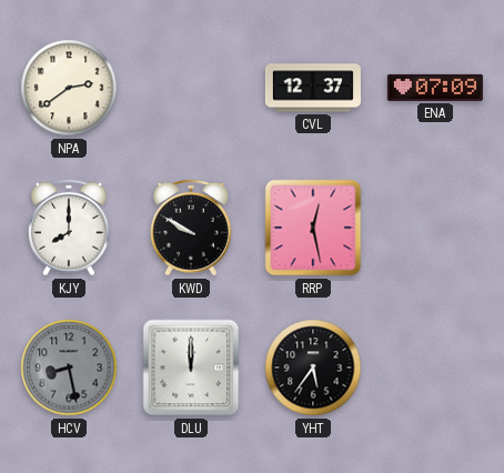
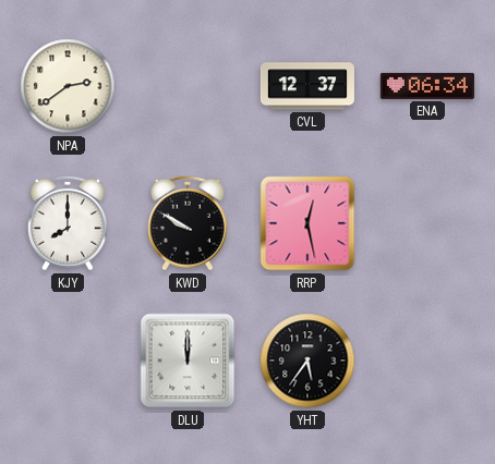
ENA: 07:09 -> 06:34 (427, 86)
HCV: 8:28 -> none (69, 368)
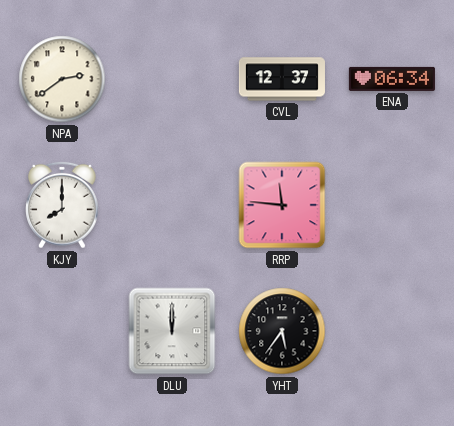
KWD: 9:50 -> none (188, 223)
RRP: 12:28 -> 11:46 (282, 205)
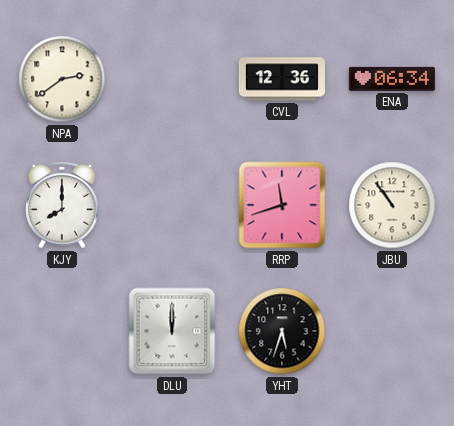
CVL: 12:37 -> 12:36 (282, 79)
RRP: 11:46 -> 11:42 (282, 205)
JBU: none -> 10:54 (392, 205)
YHT: 5:36 -> 5:33 (282, 331)
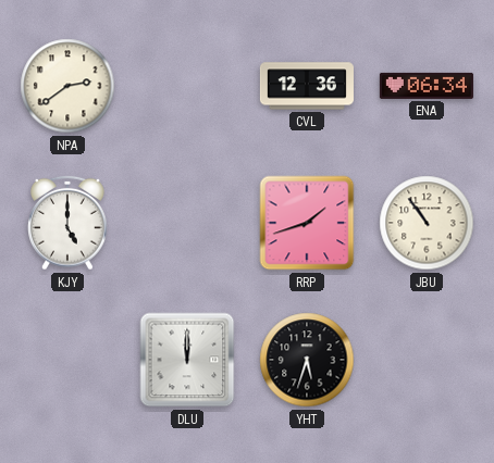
KJY: 8:00 -> 5:00 (67, 223)
RRP: 11:42 -> 1:42 (307, 223)
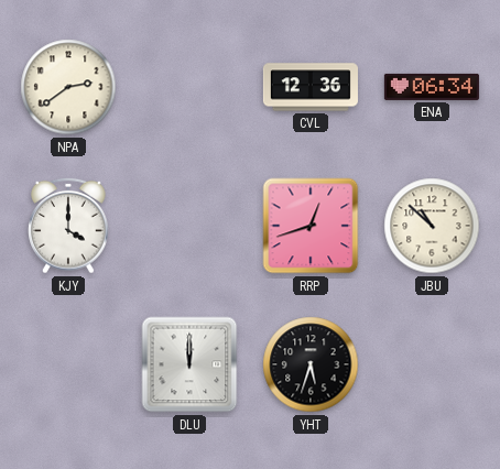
KJY: 5:00 -> 4:00 (68, 226)
RRP: 1:42 -> 12:42 (311, 226)
JBU: 10:54 -> 10:52 (432, 226)
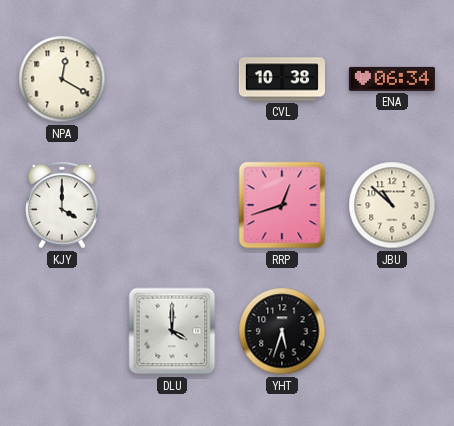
NPA: 2:39 -> 12:20 (62, 79)
CVL: 12:36 -> 10:38 (282, 79)
DLU: 12:00 -> 4:00 (172, 331)
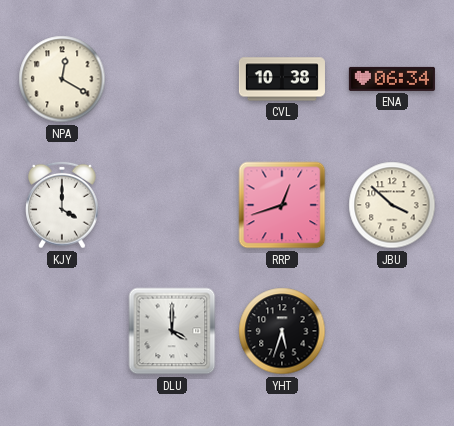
JBU: 10:52 -> 3:52 (392, 205)
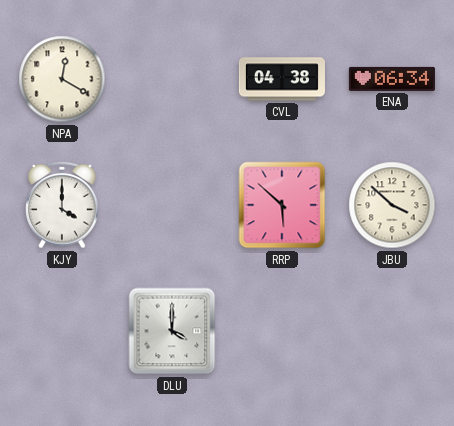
CVL: 10:38 -> 04:38 (282, 79)
RRP: 12:42 -> 5:52 (282, 205)
YHT: 5:33 -> none (282, 331)
